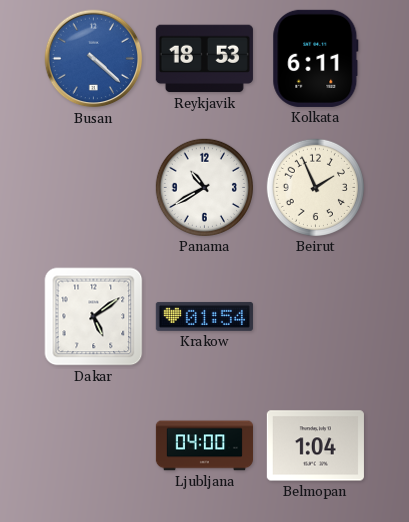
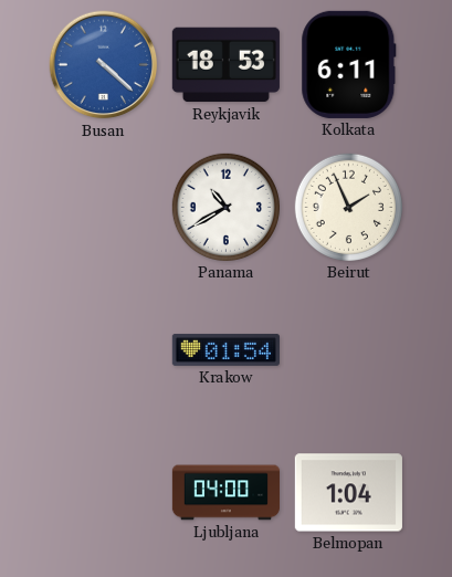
Dakar: 5:09 -> none (94, 317)
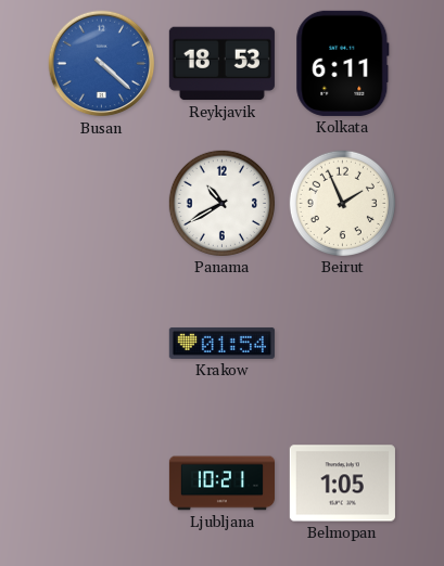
Ljubljana: 04:00 -> 10:21 (221, 484)
Belmopan: 1:04 -> 1:05 (342, 484)
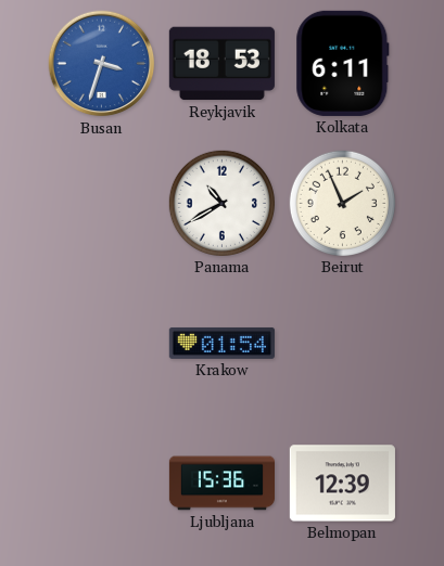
Busan: 4:22 -> 3:33 (102, 64)
Ljubljana: 10:21 -> 15:36 (221, 484)
Belmopan: 1:05 -> 12:39 (342, 484)
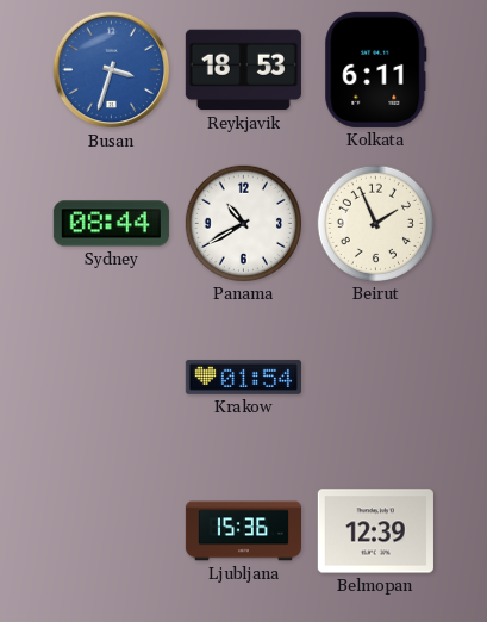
Sydney: none -> 08:44 (111, 224)
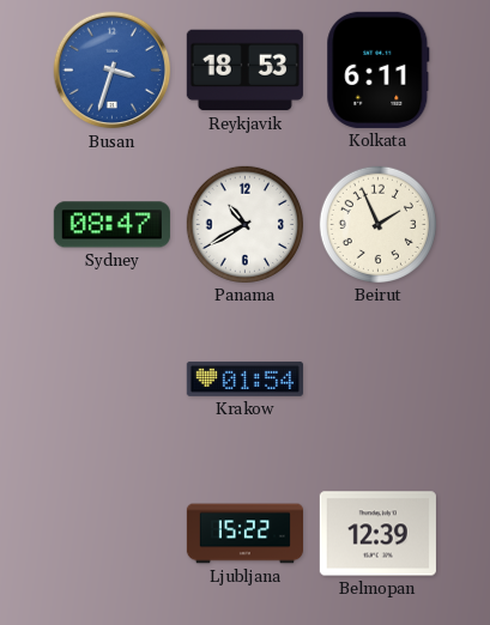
Sydney: 08:44 -> 08:47 (111, 225)
Ljubljana: 15:36 -> 15:22 (244, 534)
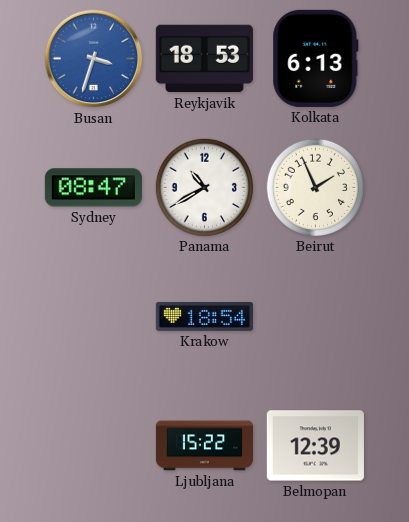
Kolkata: 6:11 -> 6:13 (316, 58)
Krakow: 01:54 -> 18:54 (204, 316)
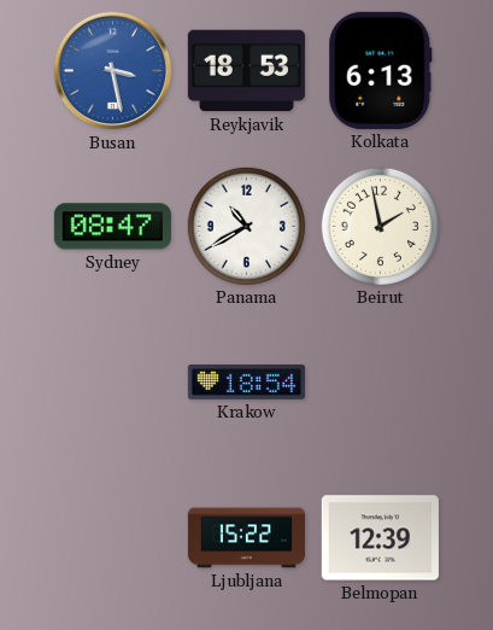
Busan: 3:33 -> 3:28 (113, 71)
Beirut: 1:56 -> 1:58 (380, 226)
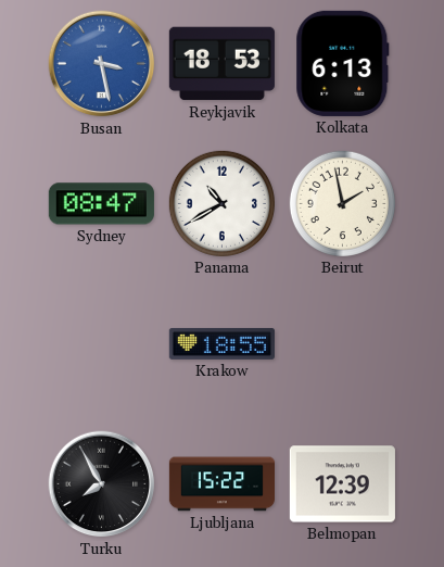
Krakow: 18:54 -> 18:55 (221, 343)
Turku: none -> 7:55 (102, 484)
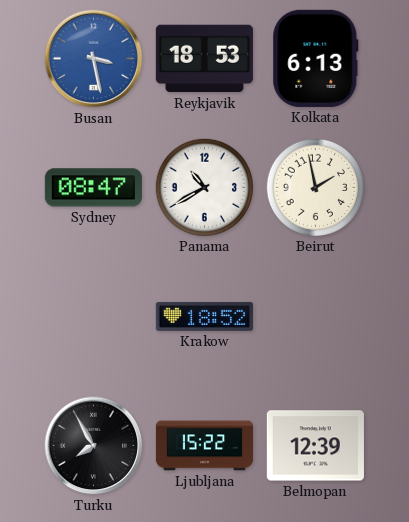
Krakow: 18:55 -> 18:52 (204, 316)
